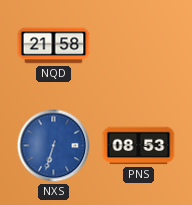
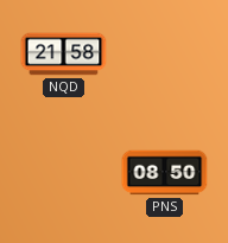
NXS: 6:33 -> none (54, 146)
PNS: 08:53 -> 08:50 (165, 173)
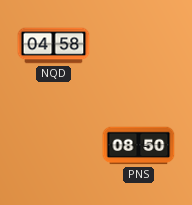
NQD: 21:58 -> 04:58 (54, 46)
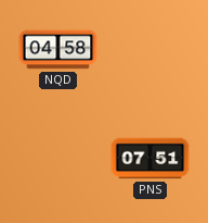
PNS: 08:50 -> 07:51 (151, 159)
